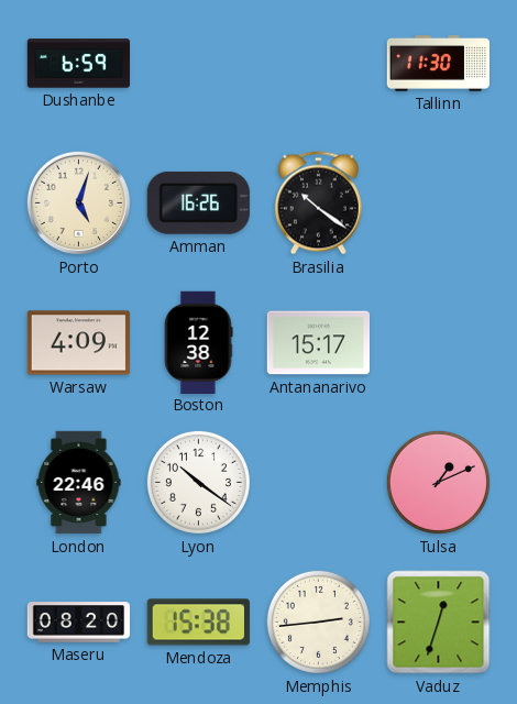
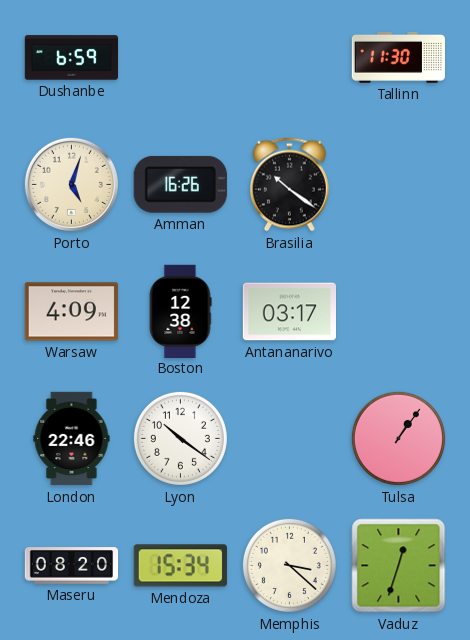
Antananarivo: 15:17 -> 03:17 (289, 312)
Tulsa: 1:11 -> 1:06 (398, 438)
Mendoza: 15:38 -> 15:34 (180, 566)
Memphis: 2:44 -> 3:22 (289, 565)
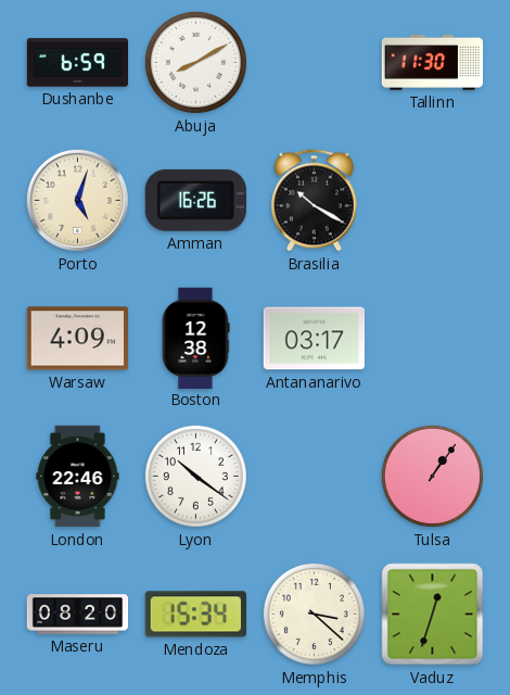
Abuja: none -> 8:10 (195, 62)
Brasilia: 10:21 -> 10:20 (314, 201)
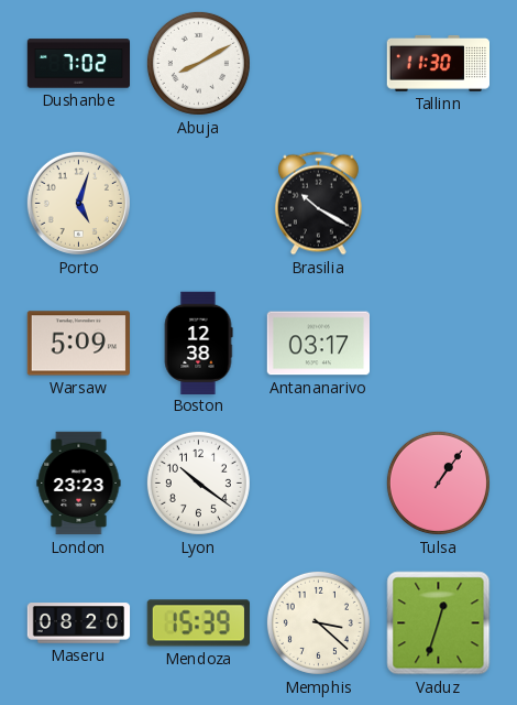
Dushanbe: 6:59 -> 7:02 (79, 64)
Amman: 16:26 -> none (195, 200)
Warsaw: 4:09 -> 5:09 (78, 344)
London: 22:46 -> 23:23 (79, 484)
Mendoza: 15:34 -> 15:39 (198, 623)
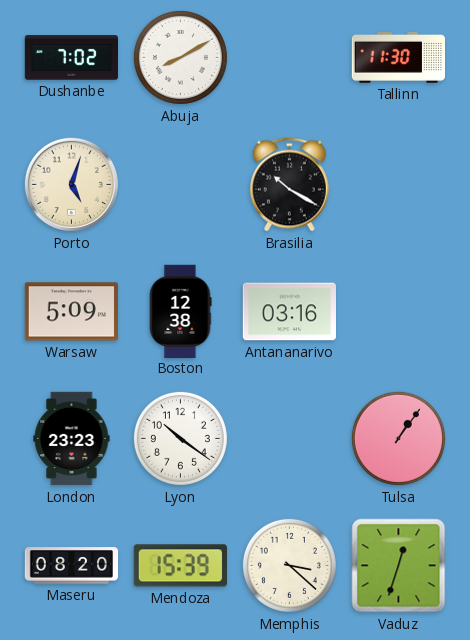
Antananarivo: 03:17 -> 03:16 (289, 312)
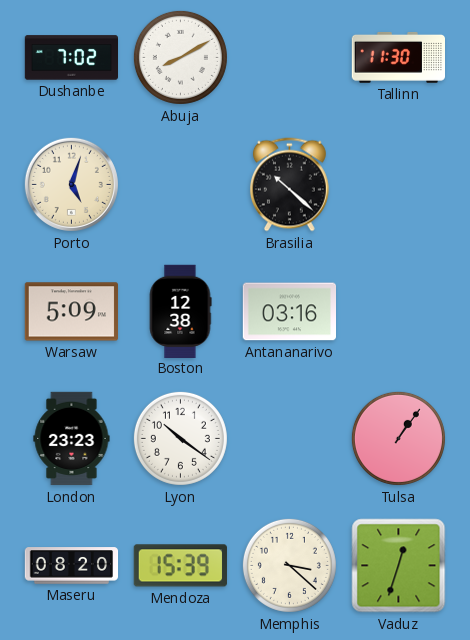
Brasilia: 10:20 -> 10:22 (289, 185)
